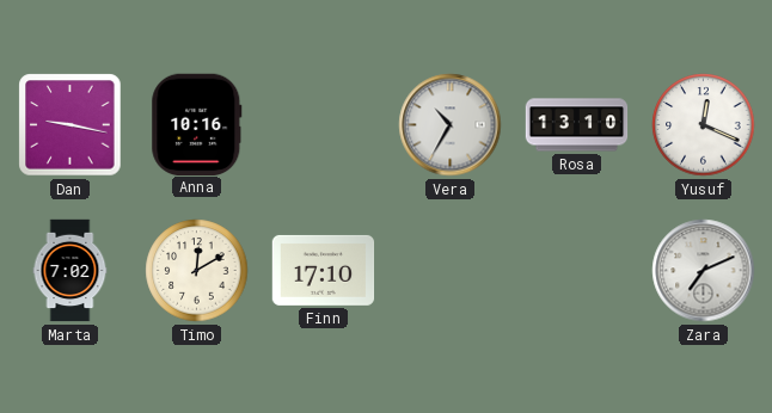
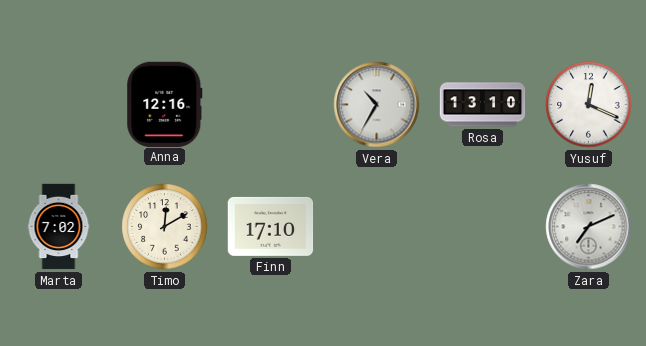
Dan: 9:17 -> none (71, 125)
Anna: 10:16 -> 12:16 (165, 104)
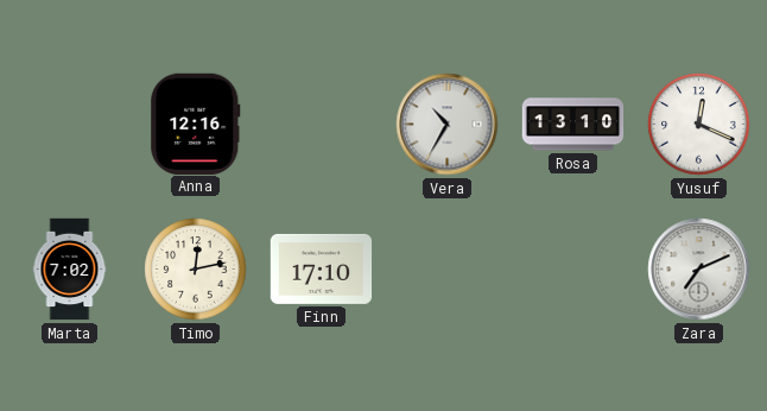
Timo: 12:10 -> 12:13 (196, 270)
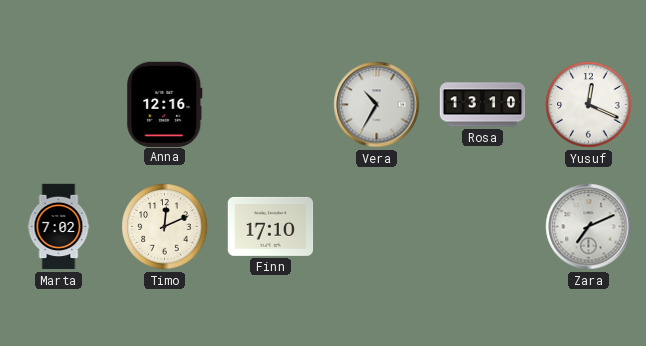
Timo: 12:13 -> 12:11 (165, 227)
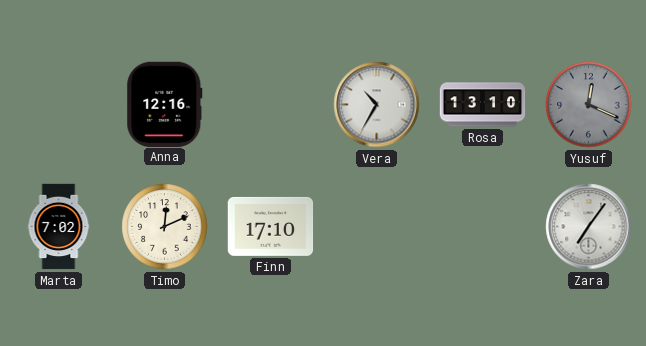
Yusuf dial: white -> grey (589, 105)
Zara: 7:11 -> 7:06 (589, 227)
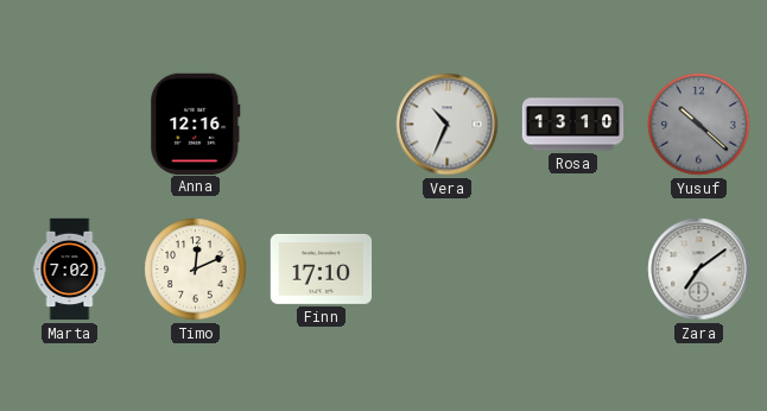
Vera: 10:35 -> 10:34 (448, 125)
Yusuf: 12:19 -> 10:22 (699, 125)
Zara: 7:06 -> 7:09 (699, 270)
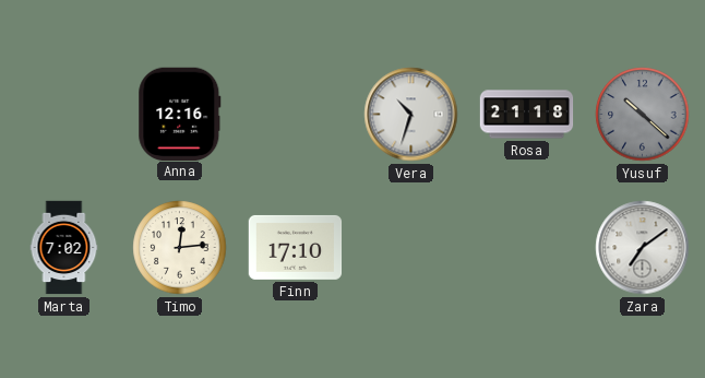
Vera: 10:34 -> 10:33 (411, 115)
Rosa: 13:10 -> 21:18 (527, 115)
Timo: 12:11 -> 12:14 (180, 248)
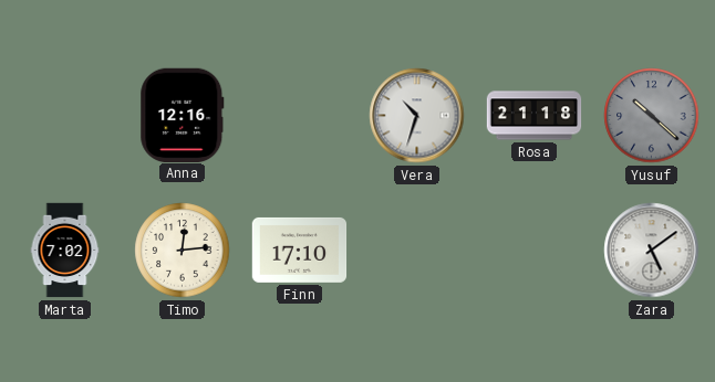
Zara: 7:09 -> 5:09 (652, 251)
